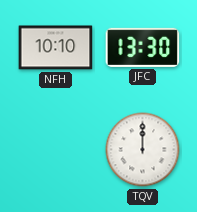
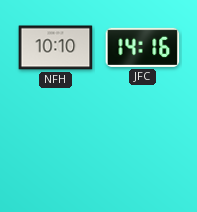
JFC: 13:30 -> 14:16 (143, 47)
TQV: 12:00 -> none (143, 150)
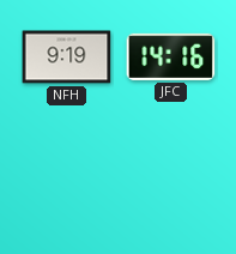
NFH: 10:10 -> 9:19 (67, 58)
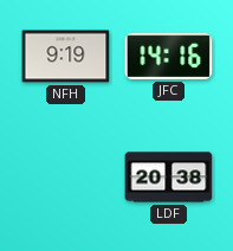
LDF: none -> 20:38 (169, 178)
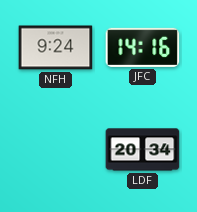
NFH: 9:19 -> 9:24 (56, 48)
LDF: 20:38 -> 20:34 (143, 150)
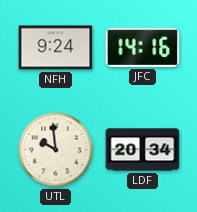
UTL: none -> 9:59 (56, 150)
